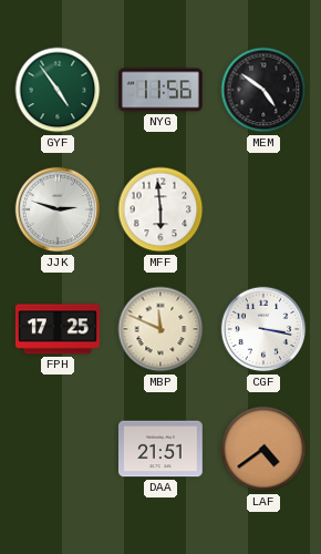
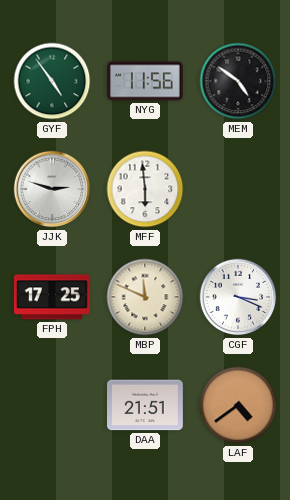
CGF: 3:17 -> 3:19 (238, 297)
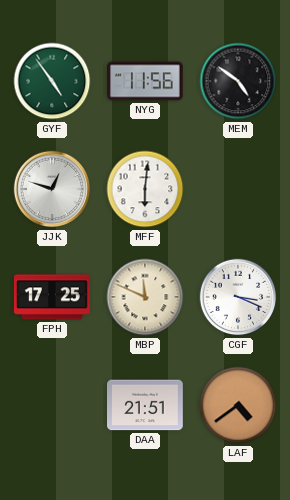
JJK: 2:48 -> 12:48 (52, 189)
MFF: 5:59 -> 6:01 (145, 189)
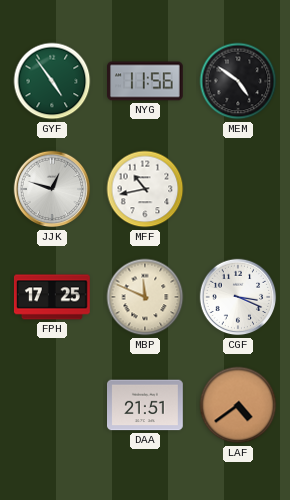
MFF: 6:01 -> 10:43 (145, 189)
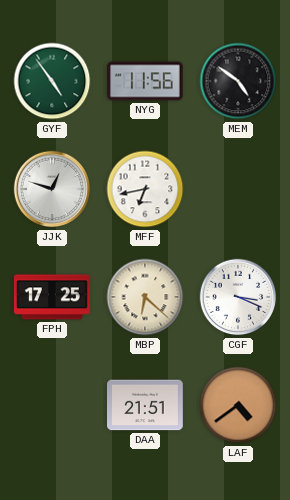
MFF: 10:43 -> 6:43 (145, 189)
MBP: 11:49 -> 6:22 (145, 297)
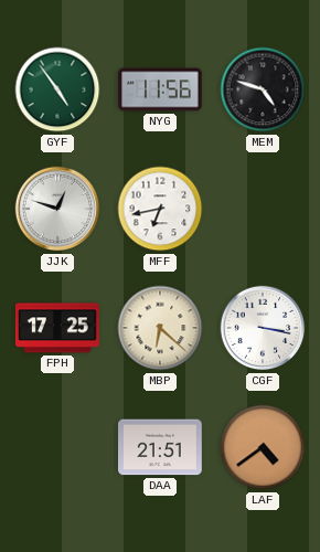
MEM: 4:51 -> 4:48 (263, 89)
CGF: 3:19 -> 3:17 (263, 328)
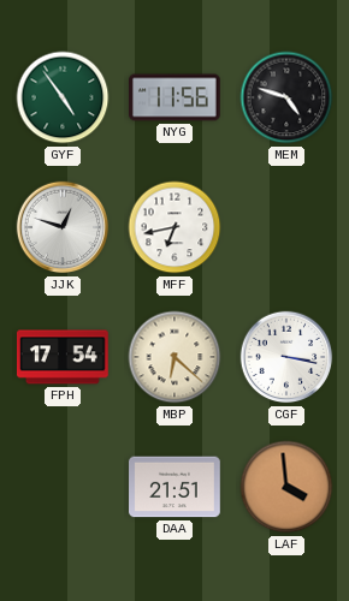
FPH: 17:25 -> 17:54 (63, 357)
LAF: 4:39 -> 3:59 (286, 487)
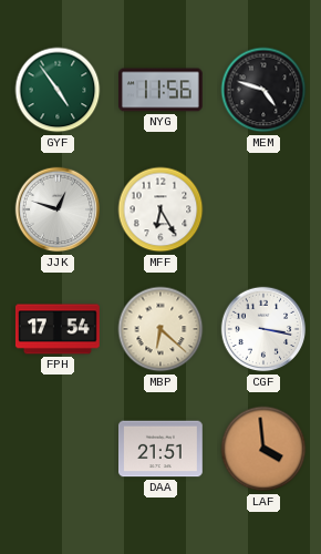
MFF: 6:43 -> 6:25 (161, 209)
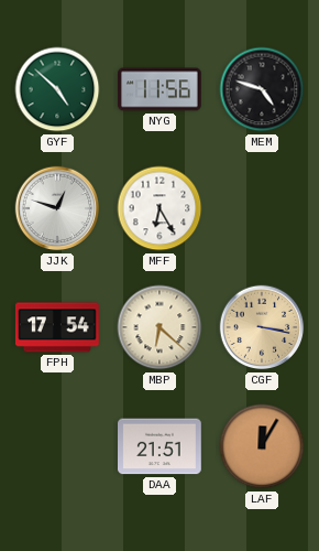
GYF: 4:54 -> 4:52 (57, 89)
CGF dial: white -> champagne (262, 327)
LAF: 3:59 -> 12:05 (262, 446)
